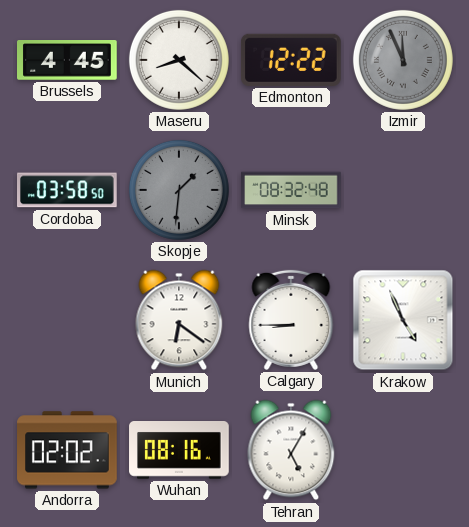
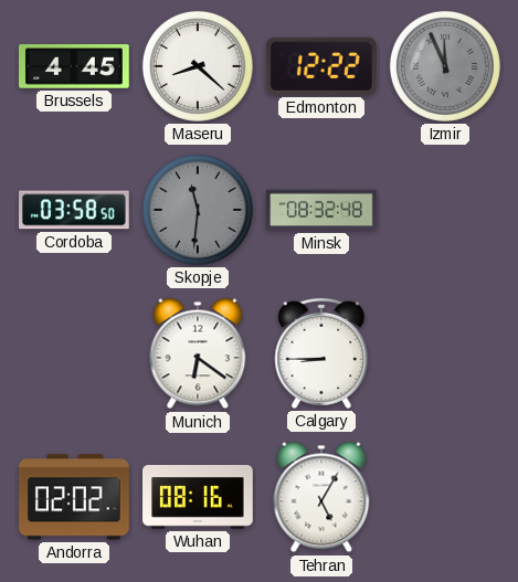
Skopje: 1:31 -> 11:31 (198, 210)
Krakow: 4:56 -> none (403, 320)
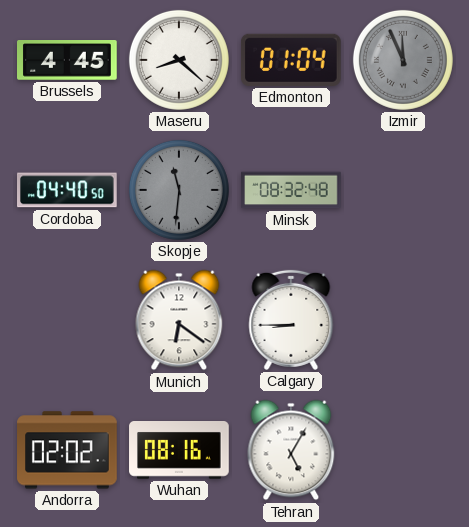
Edmonton: 12:22 -> 01:04 (292, 60)
Cordoba: 03:58 -> 04:40 (68, 190)
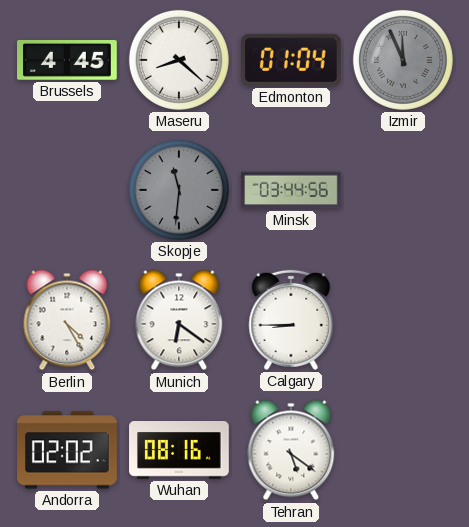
Cordoba: 04:40 -> none (68, 190)
Minsk: 08:32 -> 03:44 (291, 190)
Berlin: none -> 4:25 (67, 320)
Tehran: 5:05 -> 5:21 (291, 450)
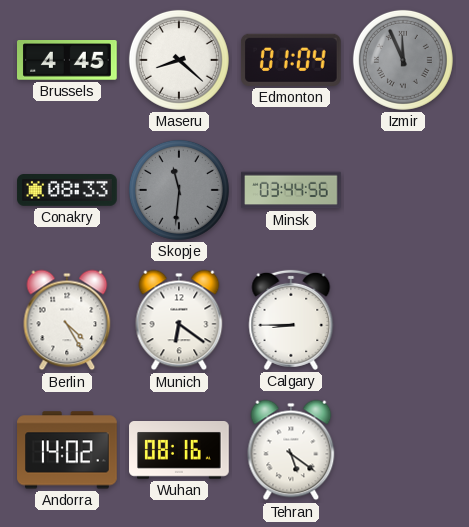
Conakry: none -> 08:33 (67, 191)
Andorra: 02:02 -> 14:02 (67, 450)
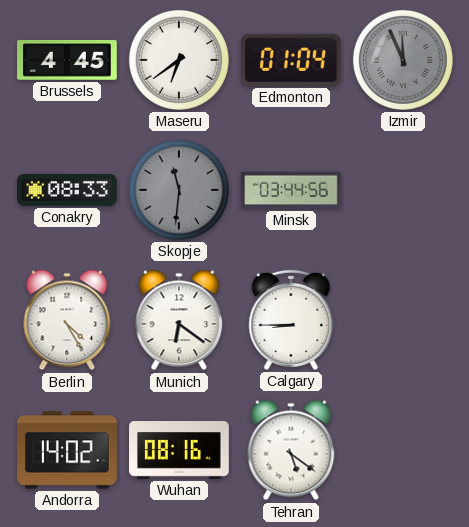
Maseru: 8:22 -> 6:39 (179, 60)
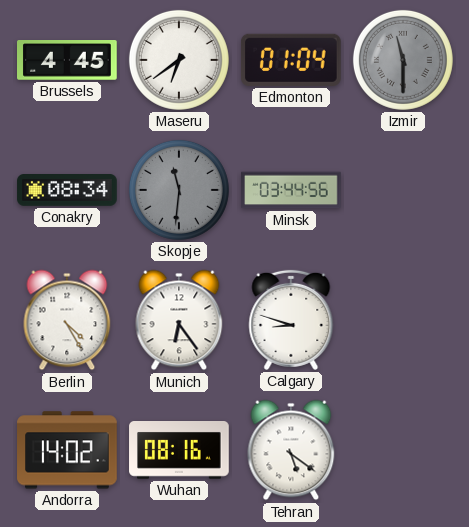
Izmir: 11:56 -> 11:30 (403, 60)
Conakry: 08:33 -> 08:34 (67, 191)
Munich: 6:21 -> 6:24 (179, 320)
Calgary: 8:45 -> 8:48 (291, 320)
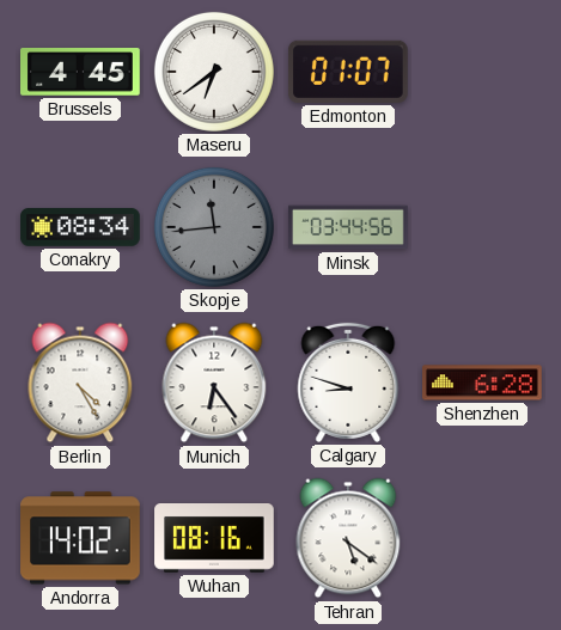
Edmonton: 01:04 -> 01:07 (349, 72)
Izmir: 11:30 -> none (403, 60)
Skopje: 11:31 -> 11:44 (214, 227)
Shenzhen: none -> 6:28 (483, 383)
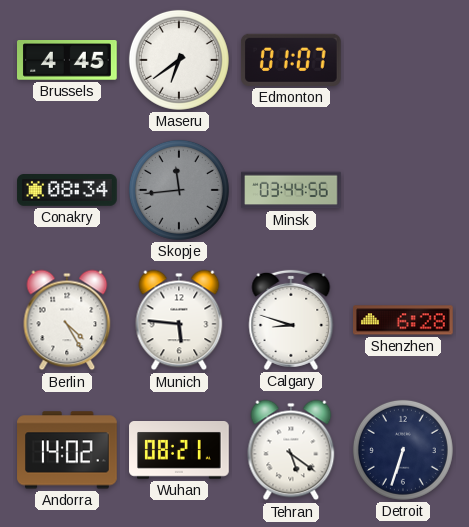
Munich: 6:24 -> 5:46 (179, 320)
Wuhan: 08:16 -> 08:21 (179, 451)
Detroit: none -> 6:33 (403, 450)
